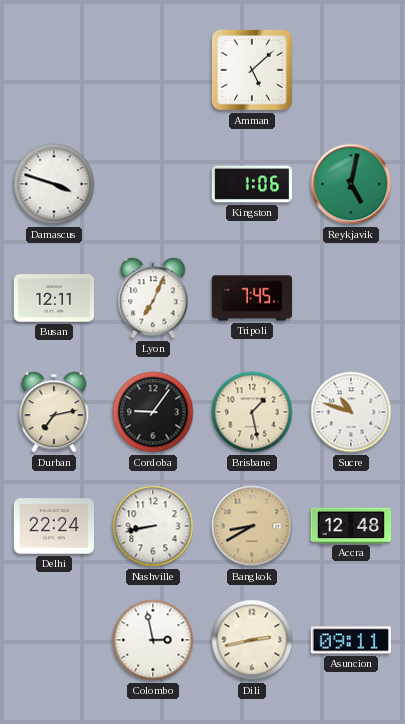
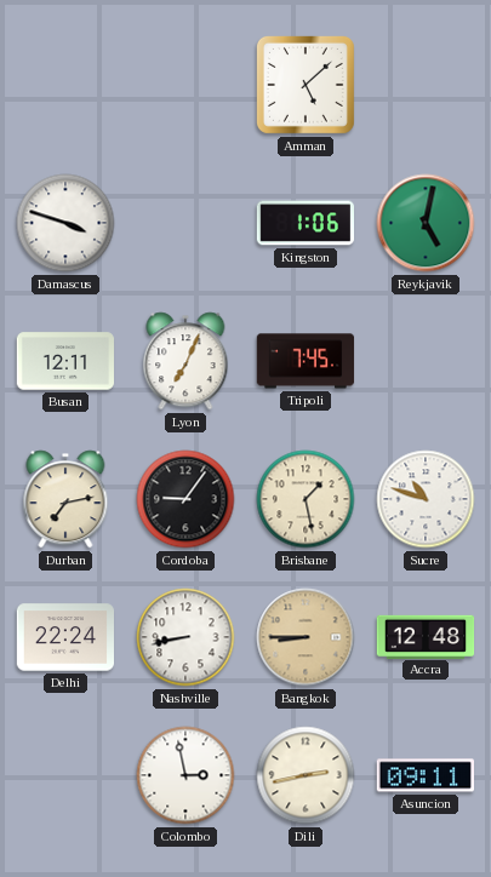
Bangkok: 8:40 -> 8:45 (306, 637)
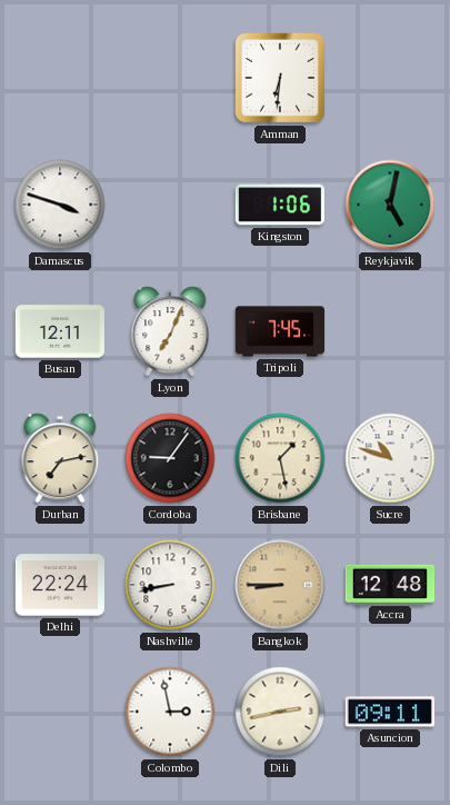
Amman: 5:08 -> 6:31 (280, 78)
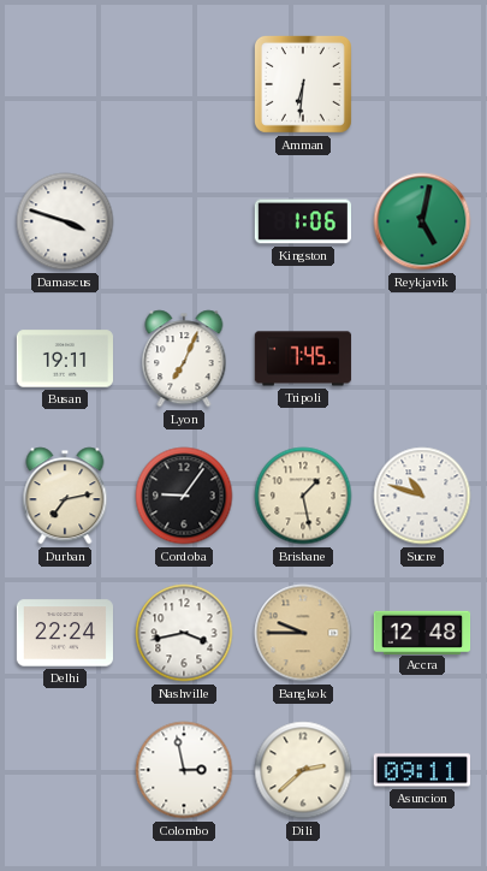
Busan: 12:11 -> 19:11 (65, 359)
Nashville: 8:43 -> 3:43 (184, 633)
Bangkok: 8:45 -> 9:45 (303, 633)
Dili: 2:43 -> 2:38 (303, 770)
